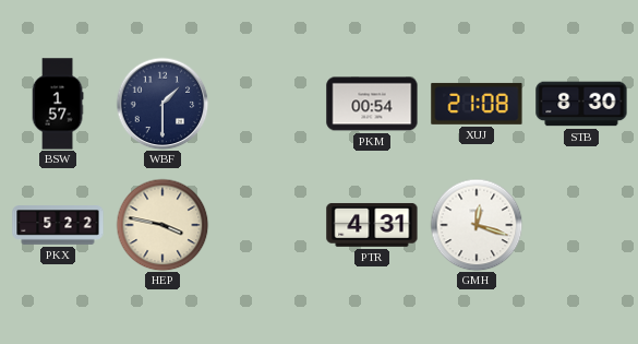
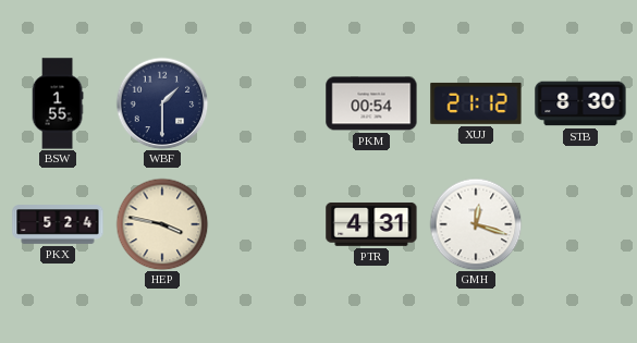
BSW: 1:57 -> 1:55 (58, 103)
XUJ: 21:08 -> 21:12 (476, 103)
PKX: 5:22 -> 5:24 (58, 224)
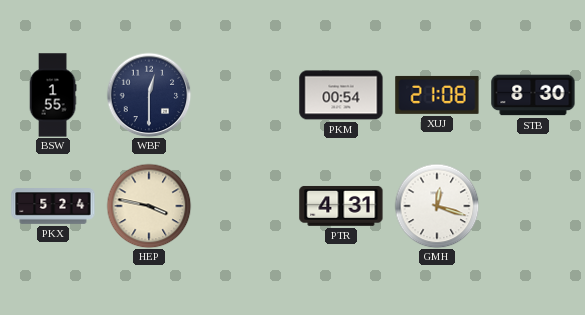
WBF: 1:30 -> 12:30 (149, 95)
XUJ: 21:12 -> 21:08 (437, 95)
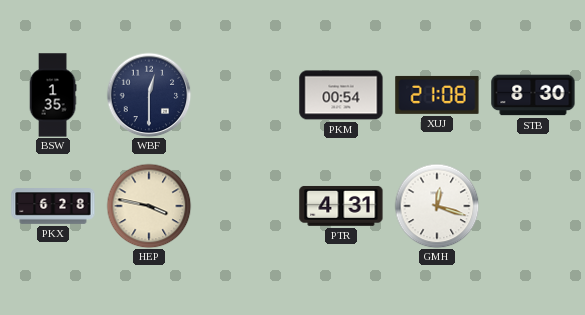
BSW: 1:55 -> 1:35 (53, 95)
PKX: 5:24 -> 6:28 (53, 206)
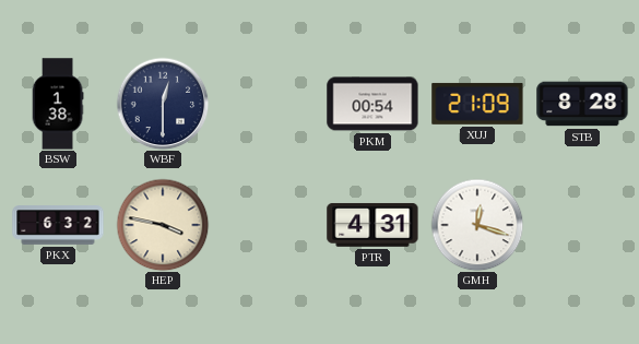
BSW: 1:35 -> 1:38 (58, 104)
XUJ: 21:08 -> 21:09 (477, 104)
STB: 8:30 -> 8:28 (582, 104)
PKX: 6:28 -> 6:32 (58, 225)
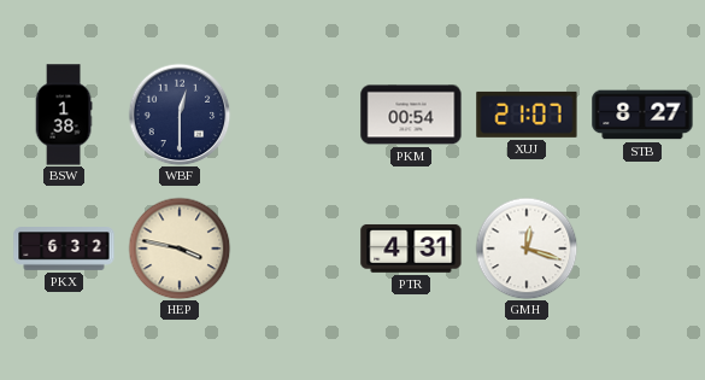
XUJ: 21:09 -> 21:07 (527, 115)
STB: 8:28 -> 8:27 (642, 115)
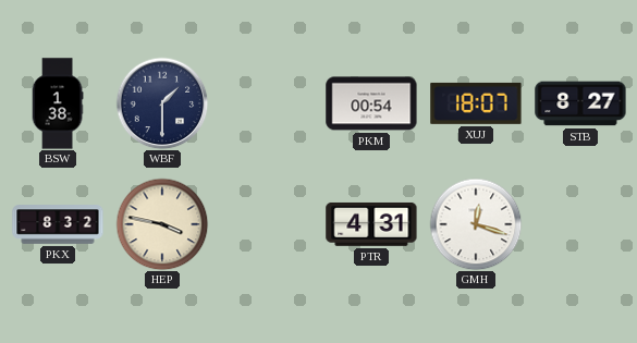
WBF: 12:30 -> 1:30 (162, 103)
XUJ: 21:07 -> 18:07 (476, 103)
PKX: 6:32 -> 8:32 (58, 224)
